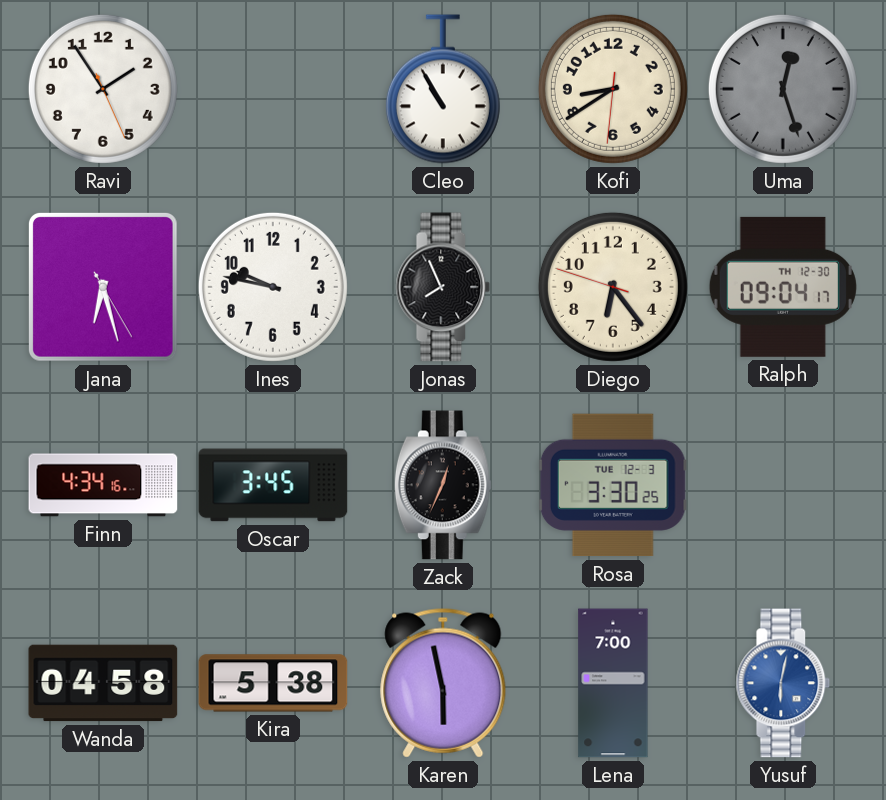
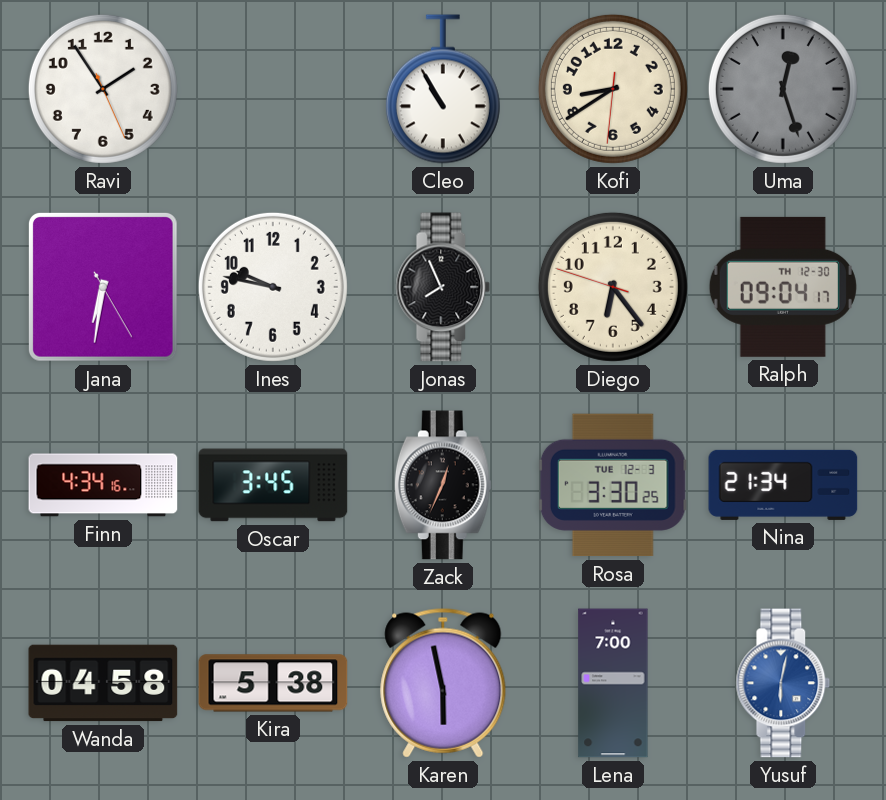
Jana: 6:27 -> 6:31 (103, 287)
Nina: none -> 21:34 (783, 485)
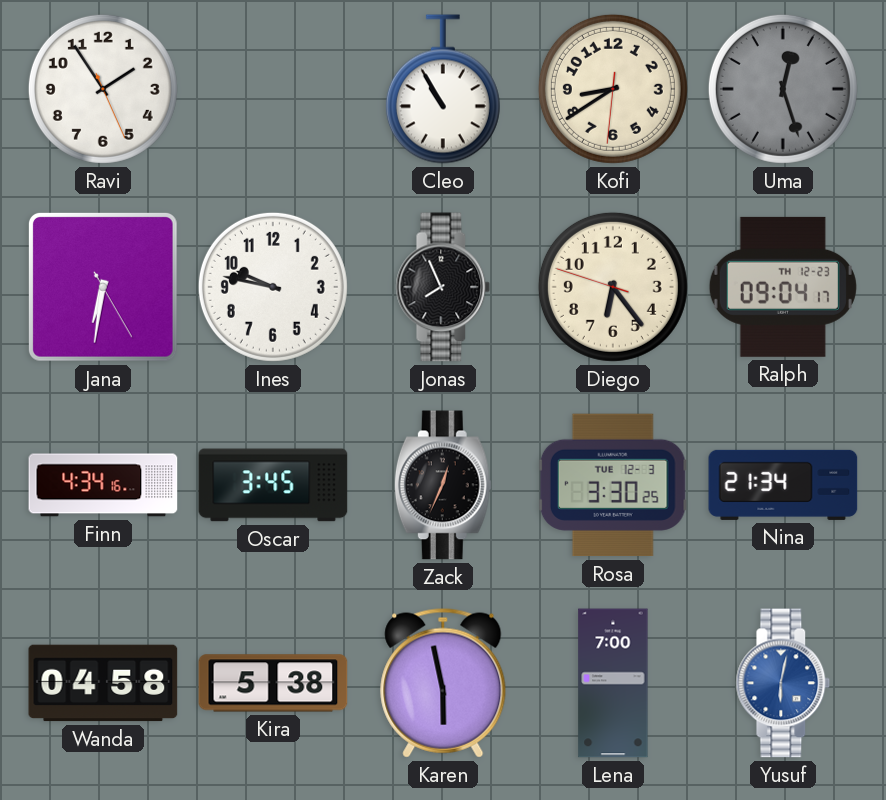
Ralph date: TH 12-30 -> TH 12-23 (783, 287)
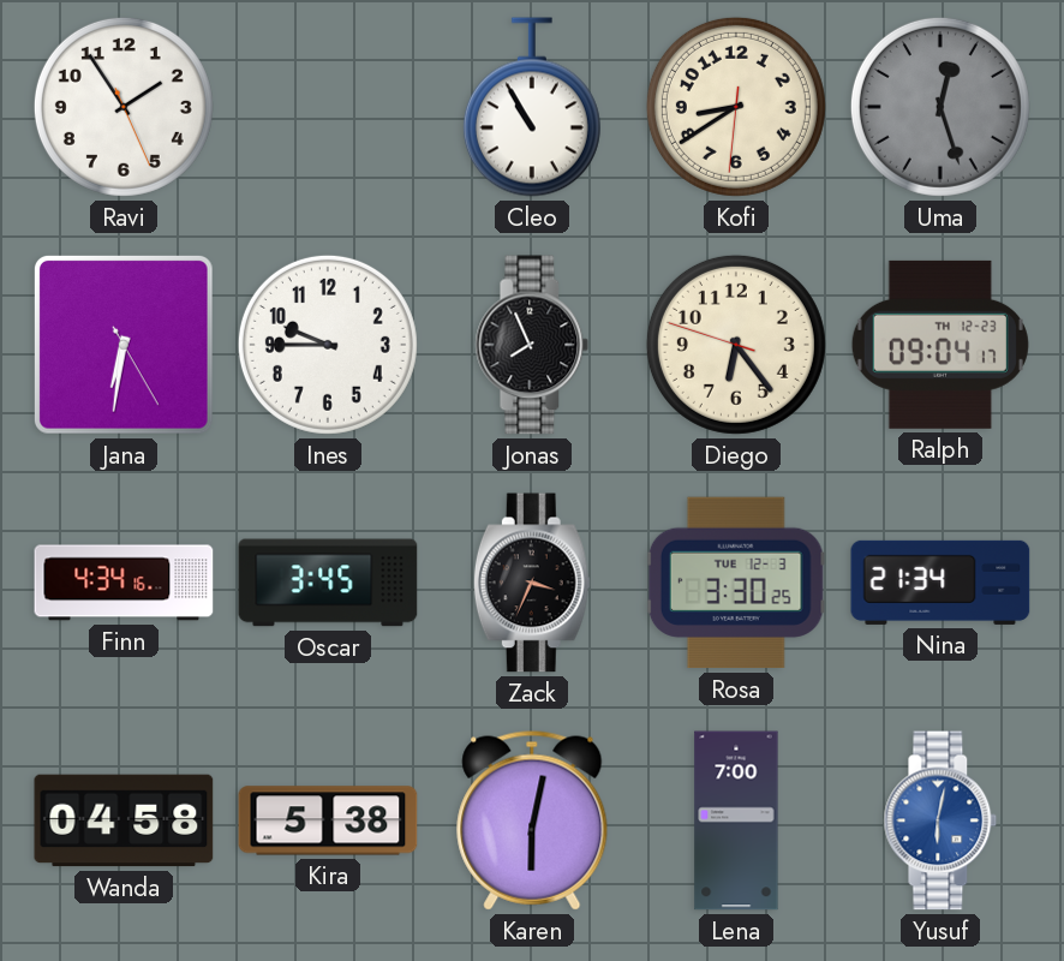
Ines: 9:47 -> 9:45 (328, 345)
Zack: 12:34 -> 3:34 (532, 583)
Karen: 5:58 -> 6:02 (532, 820)
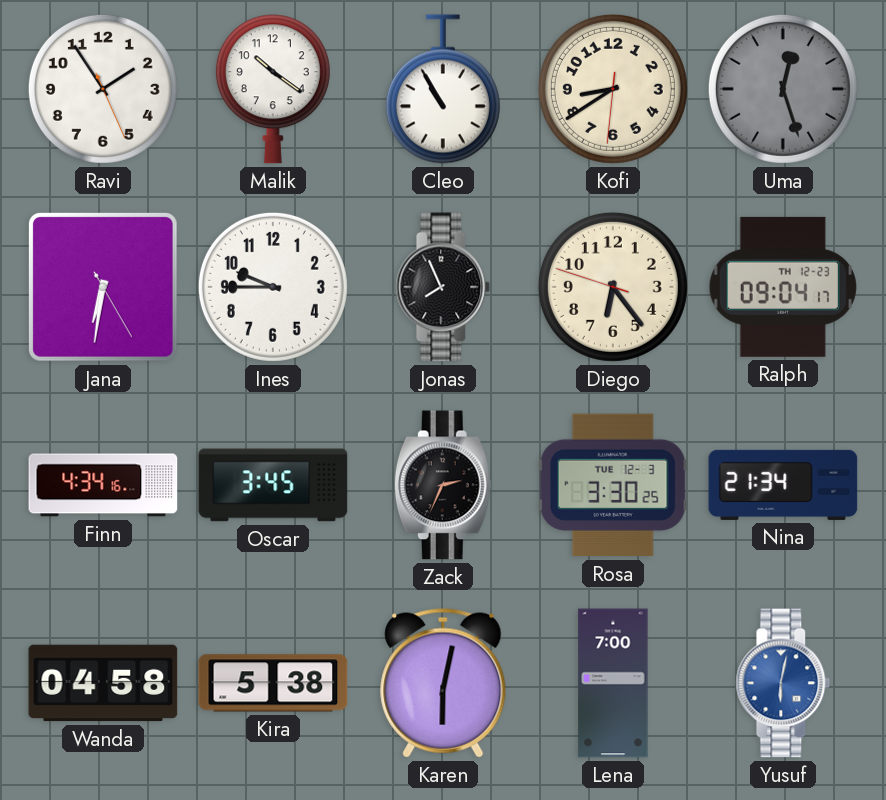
Malik: none -> 10:21 (273, 89)
Zack: 3:34 -> 2:34 (443, 485)
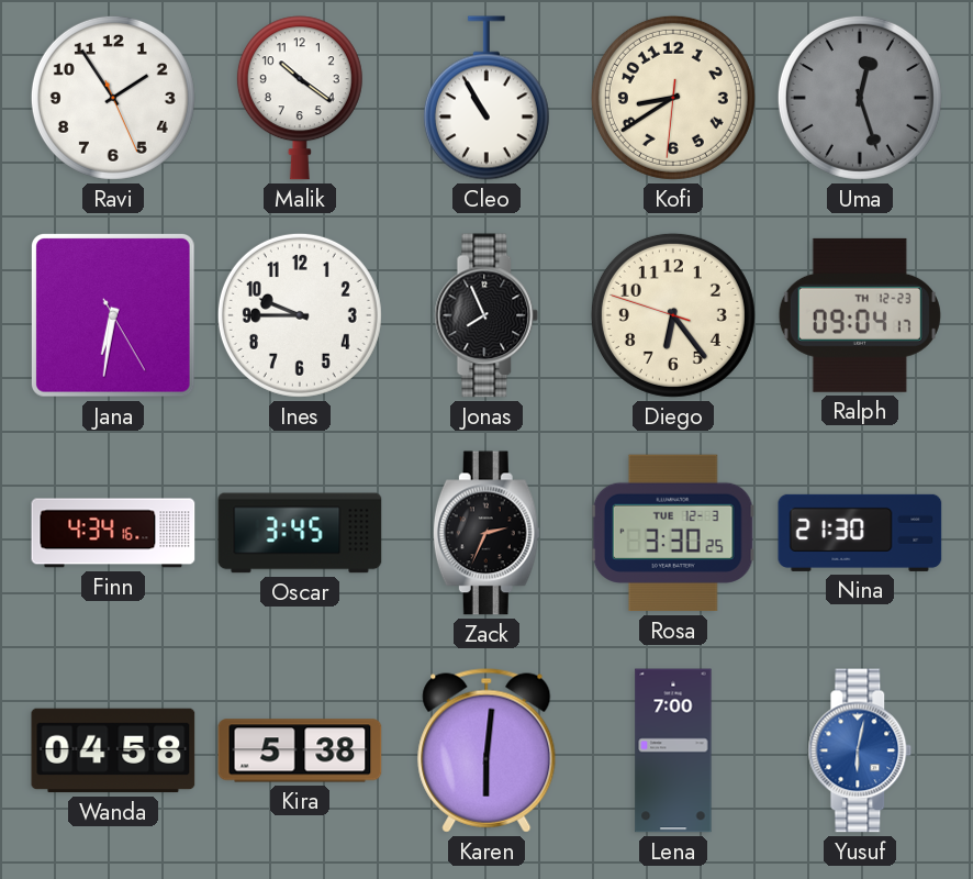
Nina: 21:34 -> 21:30 (860, 533)
Karen: 6:02 -> 6:01 (486, 750)
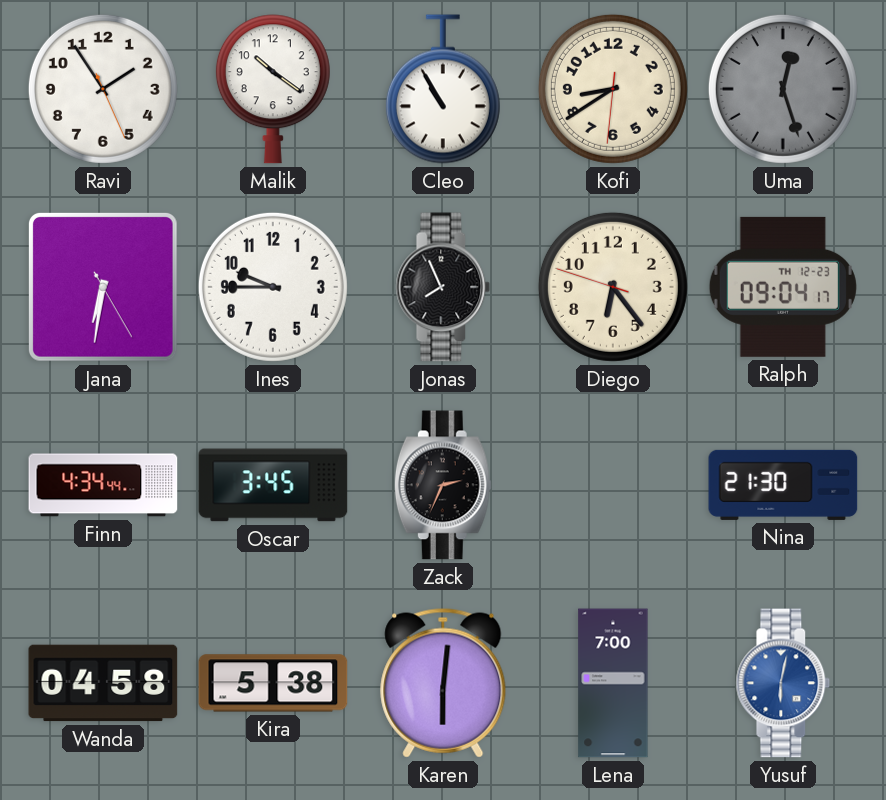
Finn: 4:34:16 -> 4:34:44 (103, 485)
Rosa: 3:30 -> none (673, 533)
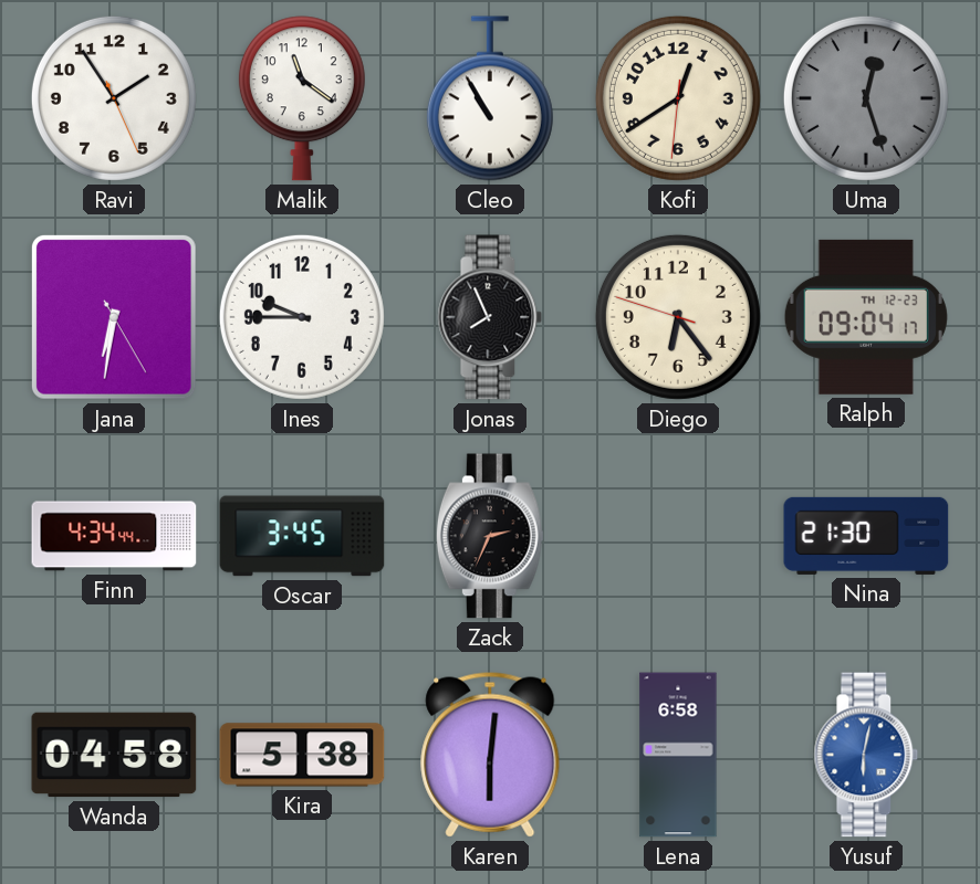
Malik: 10:21 -> 11:21 (302, 98)
Kofi: 8:39 -> 12:39 (678, 98)
Lena: 7:00 -> 6:58 (678, 755)
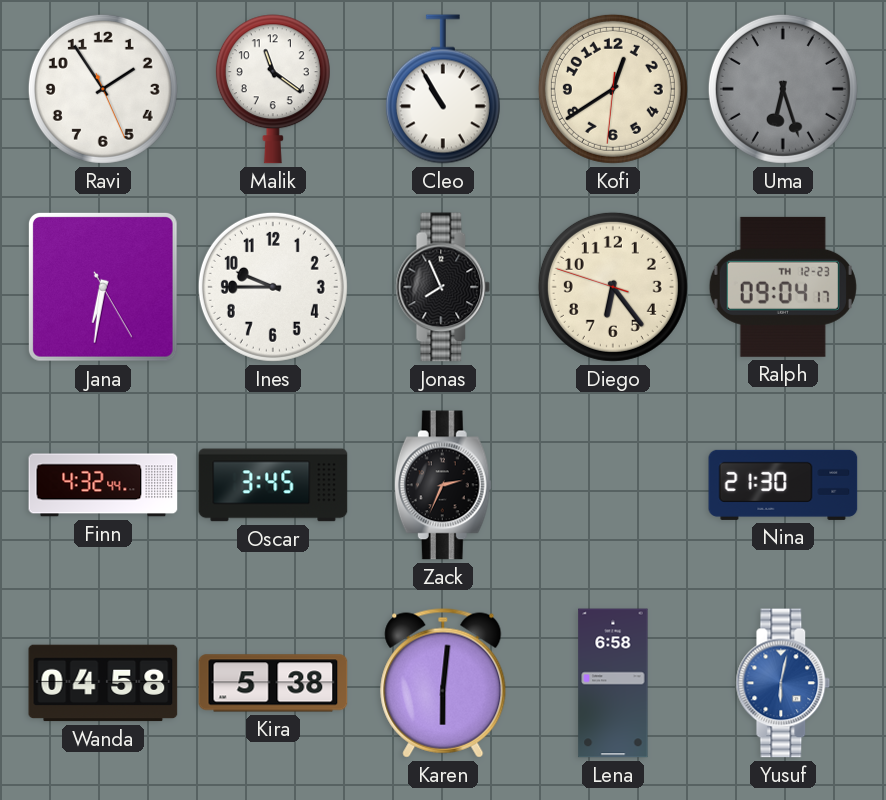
Uma: 12:27 -> 6:27 (783, 89)
Finn: 4:34 -> 4:32 (103, 485)
